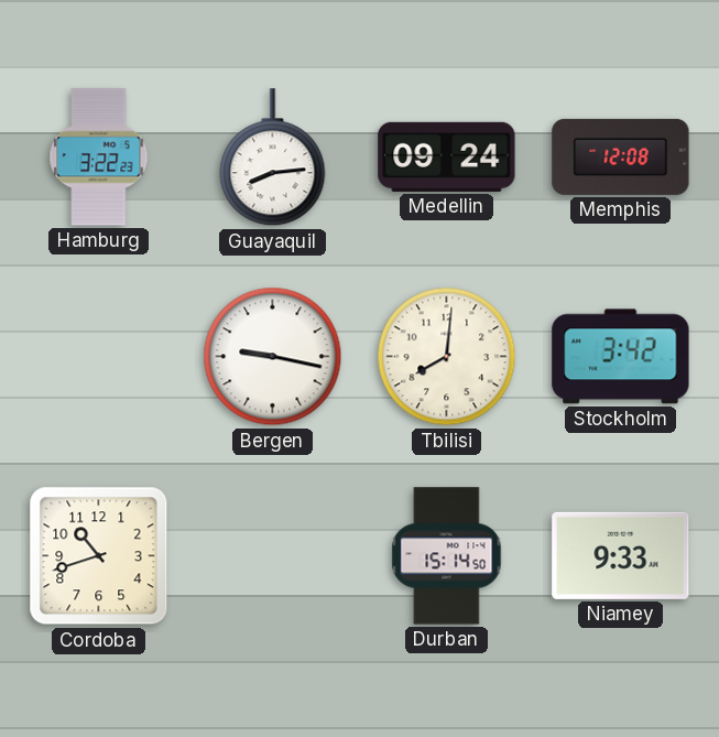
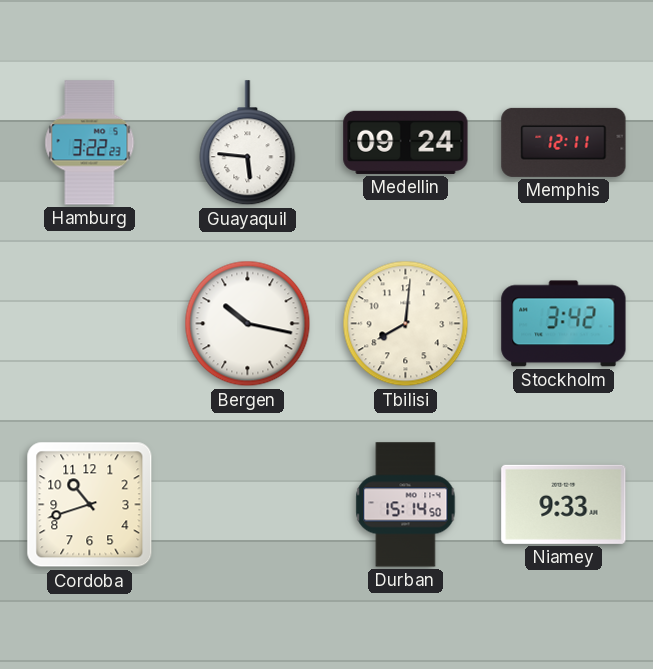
Guayaquil: 8:14 -> 5:46 (248, 143)
Memphis: 12:08 -> 12:11 (564, 142)
Bergen: 9:17 -> 10:17 (248, 324)
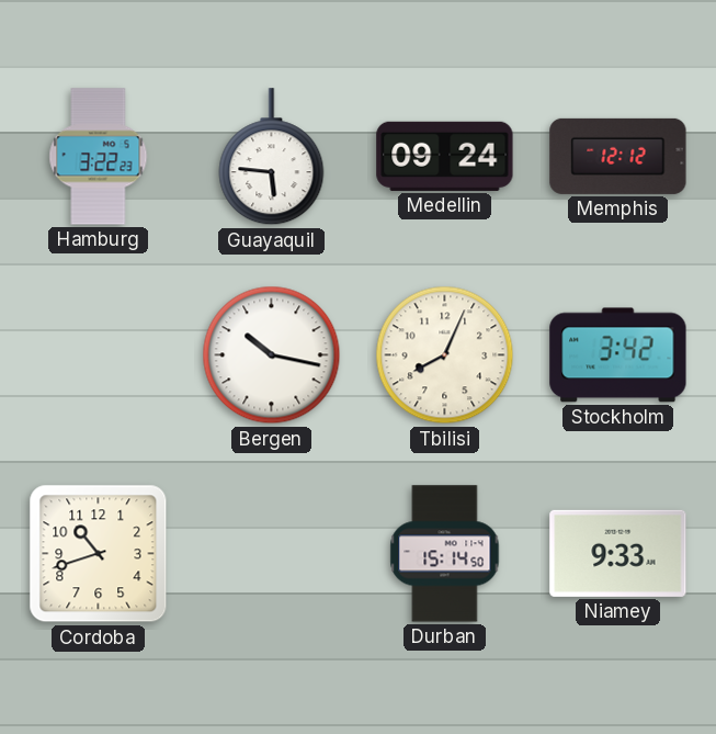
Memphis: 12:11 -> 12:12 (618, 156)
Tbilisi: 8:01 -> 8:04 (445, 355)
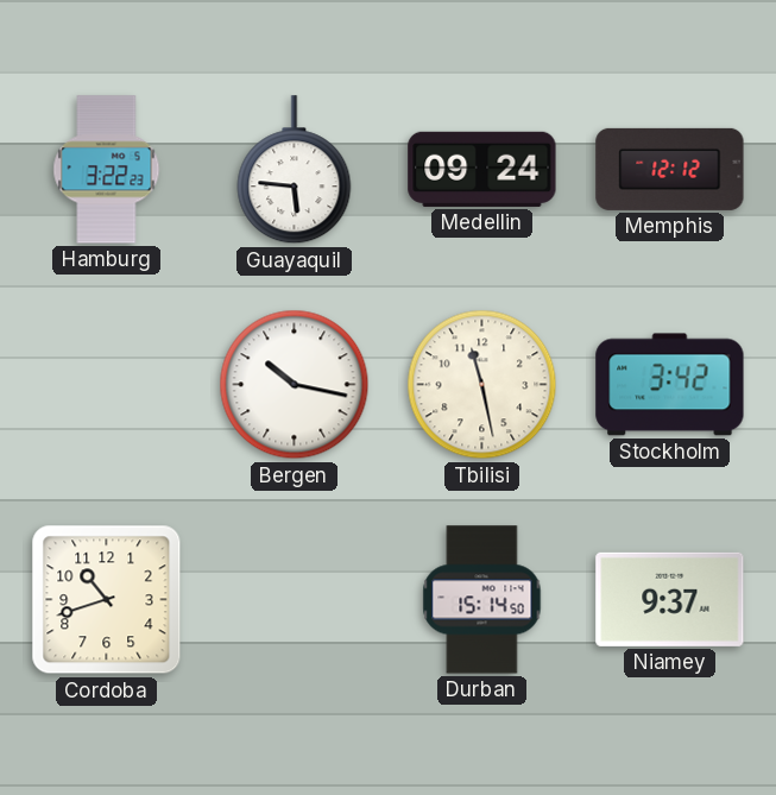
Tbilisi: 8:04 -> 11:28 (482, 385)
Niamey: 9:33 -> 9:37 (670, 599)
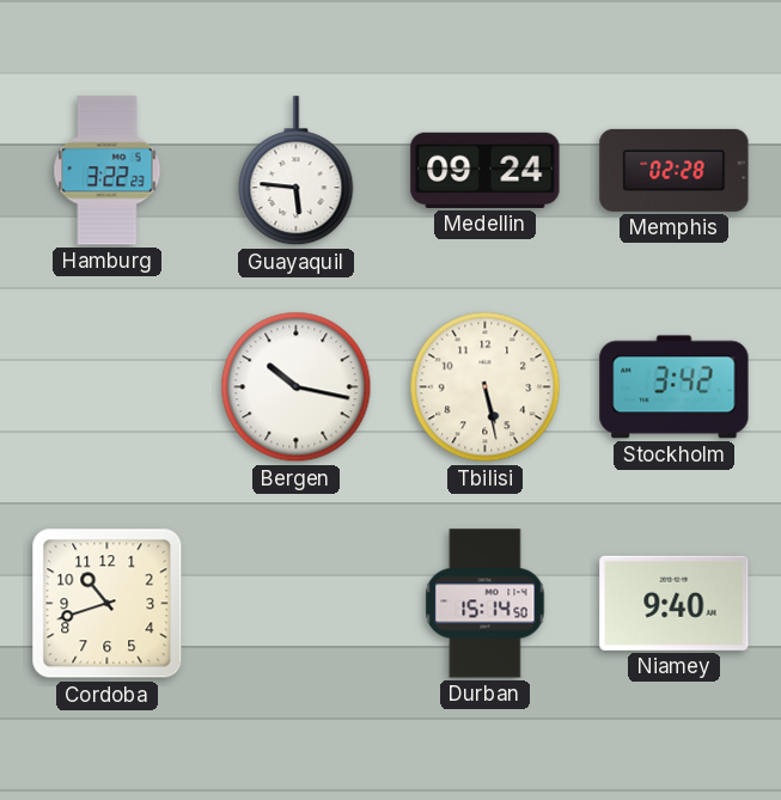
Memphis: 12:12 -> 02:28 (675, 170)
Tbilisi: 11:28 -> 5:28 (486, 387)
Niamey: 9:37 -> 9:40 (675, 603)
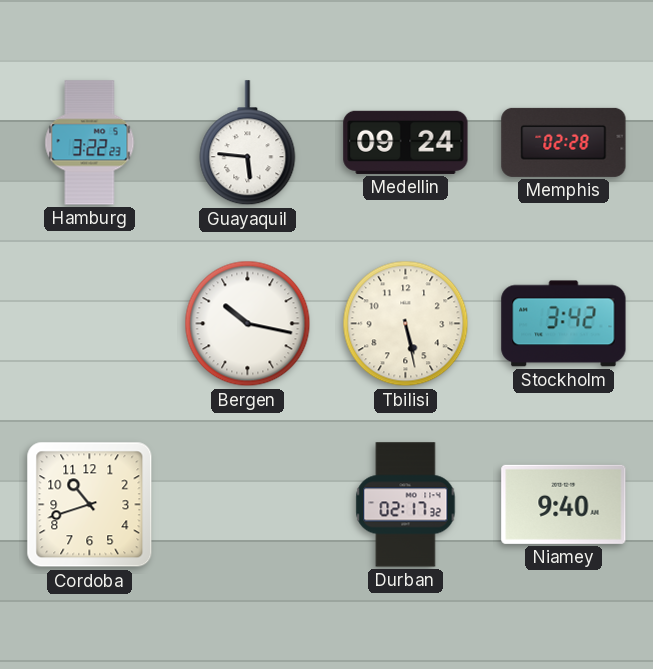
Durban: 15:14 -> 02:17 (406, 505)
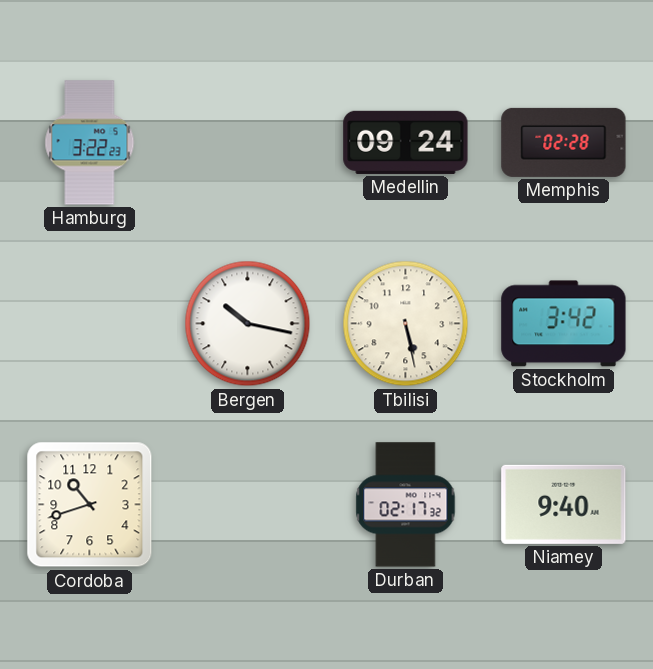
Guayaquil: 5:46 -> none (248, 143)
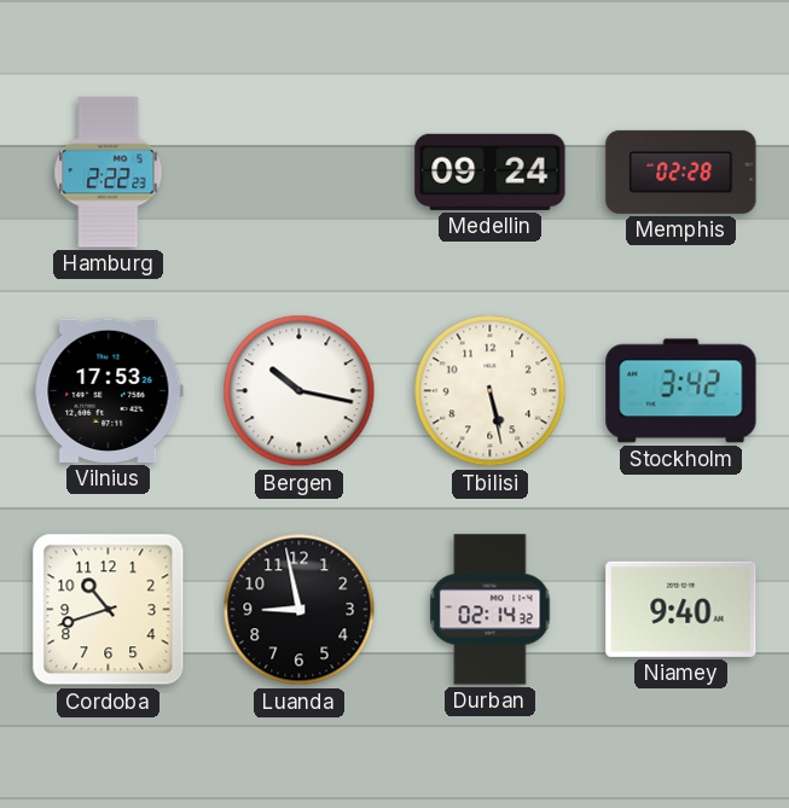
Hamburg: 3:22 -> 2:22 (109, 173)
Vilnius: none -> 17:53 (109, 390)
Luanda: none -> 8:58 (300, 610)
Durban: 02:17 -> 02:14 (491, 610)
